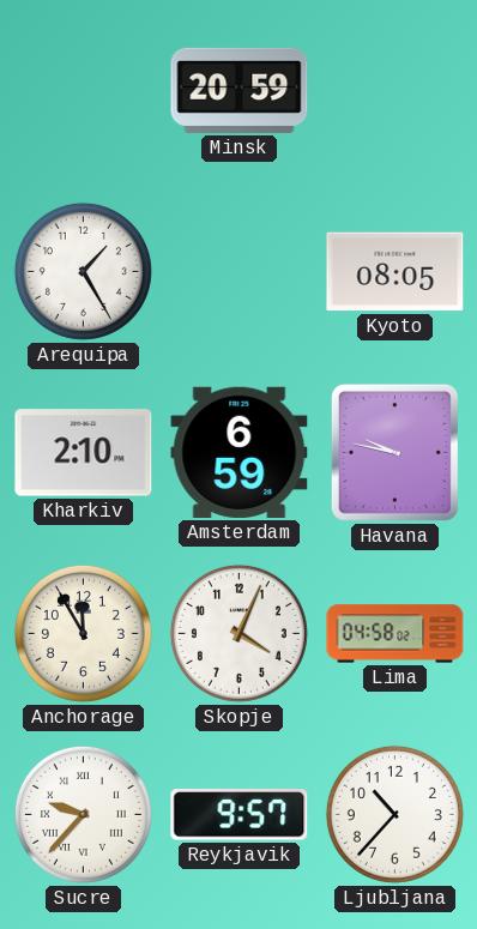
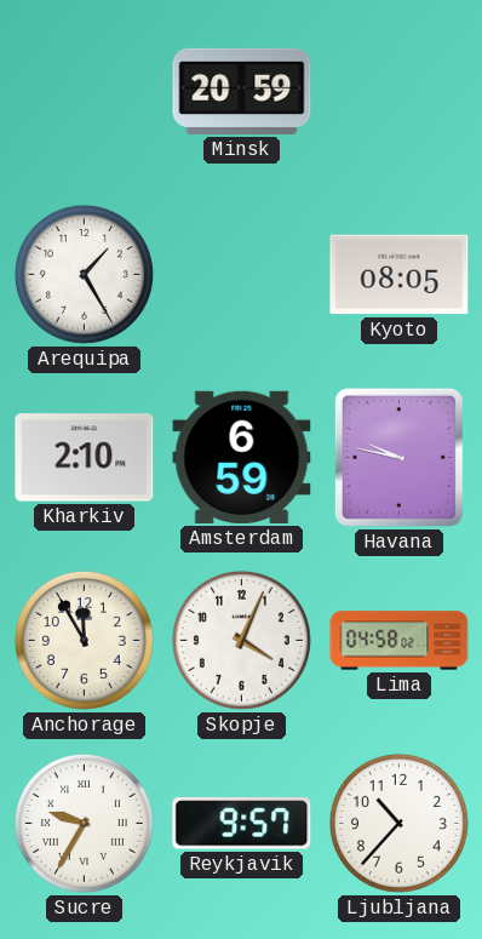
Sucre: 9:37 -> 9:35 (84, 823)
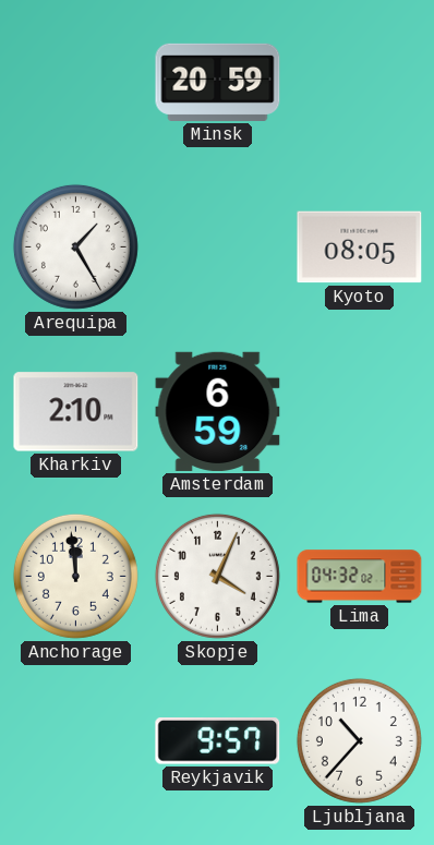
Havana: 9:47 -> none (398, 457)
Anchorage: 11:55 -> 11:59 (75, 576)
Lima: 04:58 -> 04:32 (360, 577)
Sucre: 9:35 -> none (84, 823)
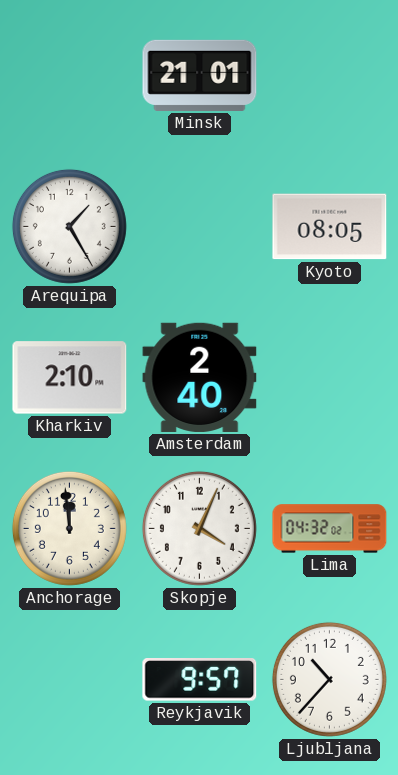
Minsk: 20:59 -> 21:01 (200, 75)
Amsterdam: 6:59 -> 2:40 (200, 377)
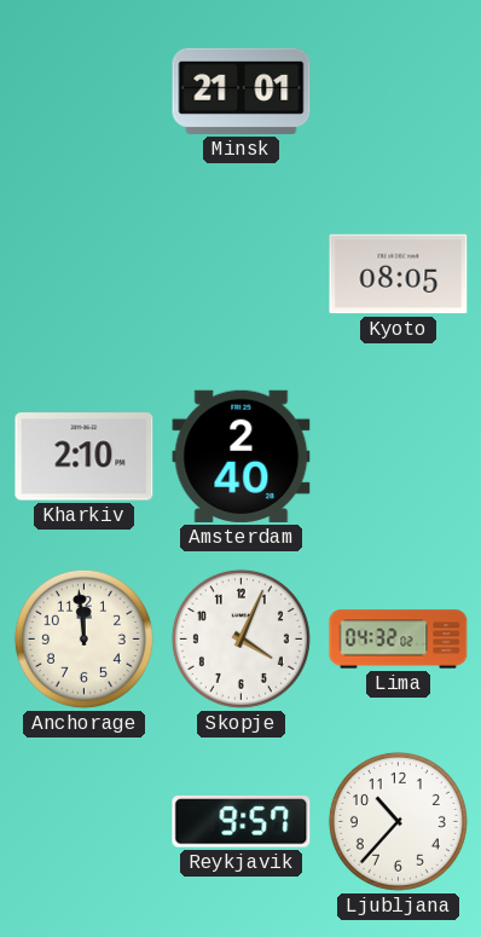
Arequipa: 1:25 -> none (69, 226)
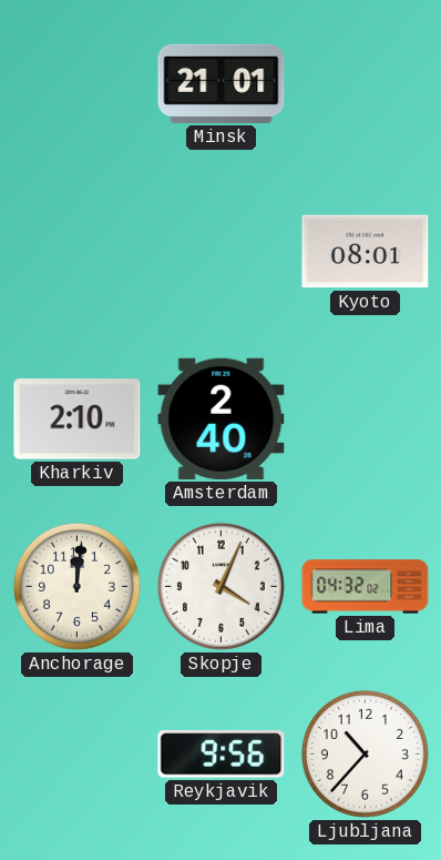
Kyoto: 08:05 -> 08:01 (366, 252)
Anchorage: 11:59 -> 12:01 (76, 586)
Reykjavik: 9:57 -> 9:56 (222, 755)
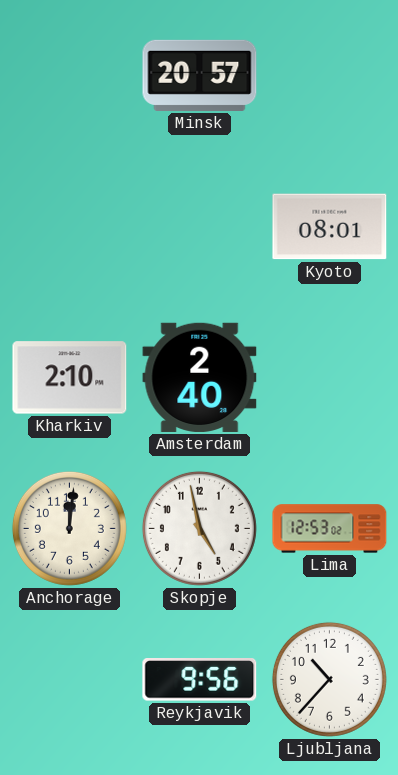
Minsk: 21:01 -> 20:57 (200, 75)
Skopje: 4:04 -> 4:58 (199, 528)
Lima: 04:32 -> 12:53 (330, 529)
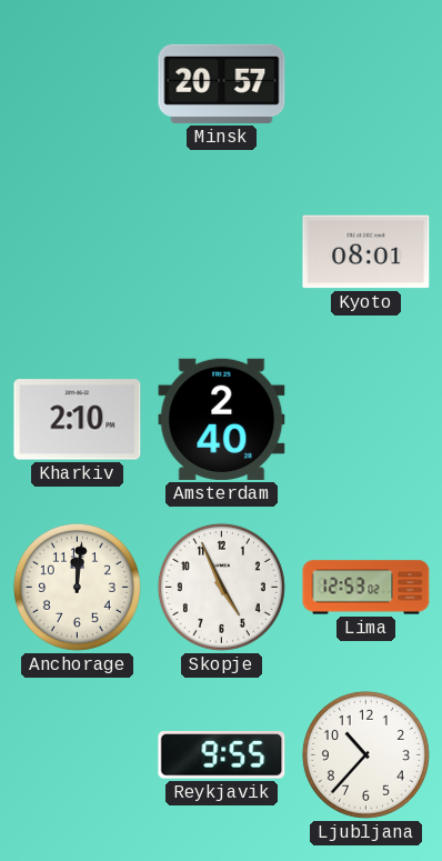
Skopje: 4:58 -> 4:56 (221, 587)
Reykjavik: 9:56 -> 9:55 (222, 755)
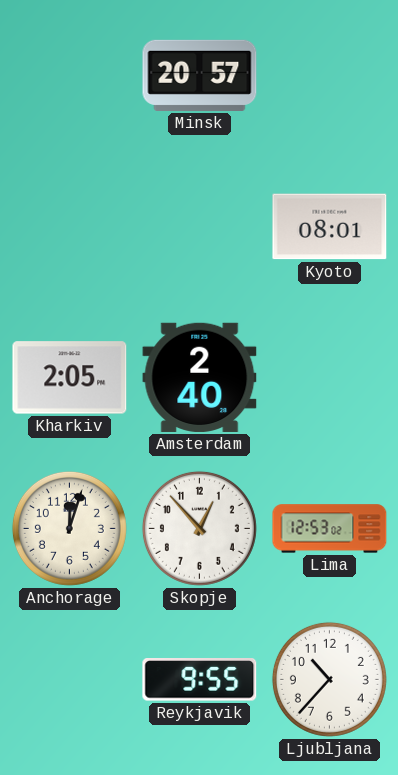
Kharkiv: 2:10 -> 2:05 (70, 378)
Anchorage: 12:01 -> 12:03 (69, 528)
Skopje: 4:56 -> 12:53 (199, 528)
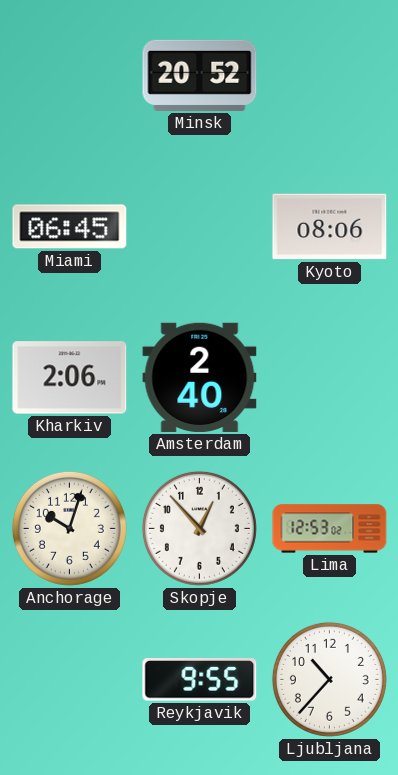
Minsk: 20:57 -> 20:52 (200, 75)
Miami: none -> 06:45 (70, 227)
Kyoto: 08:01 -> 08:06 (330, 227)
Kharkiv: 2:05 -> 2:06 (70, 378)
Anchorage: 12:03 -> 10:03 (69, 528)
